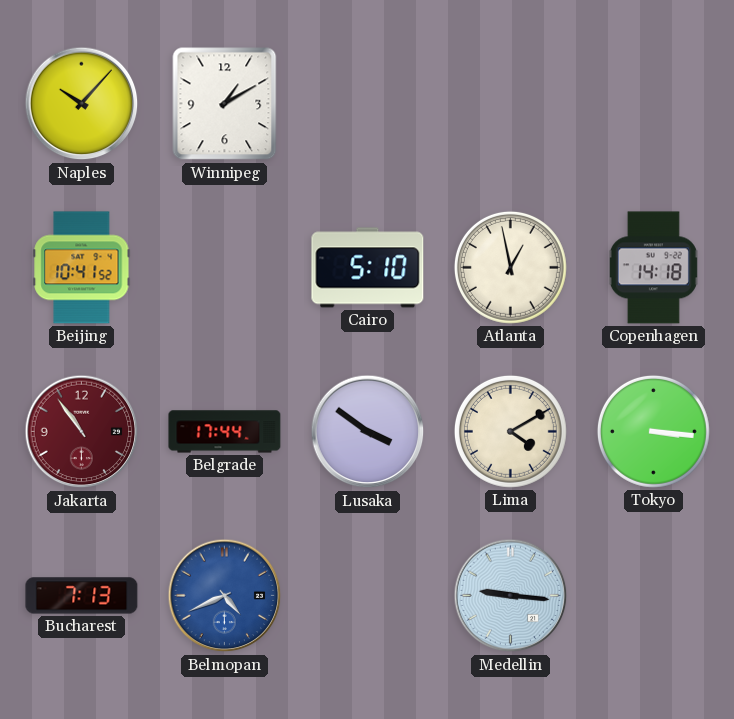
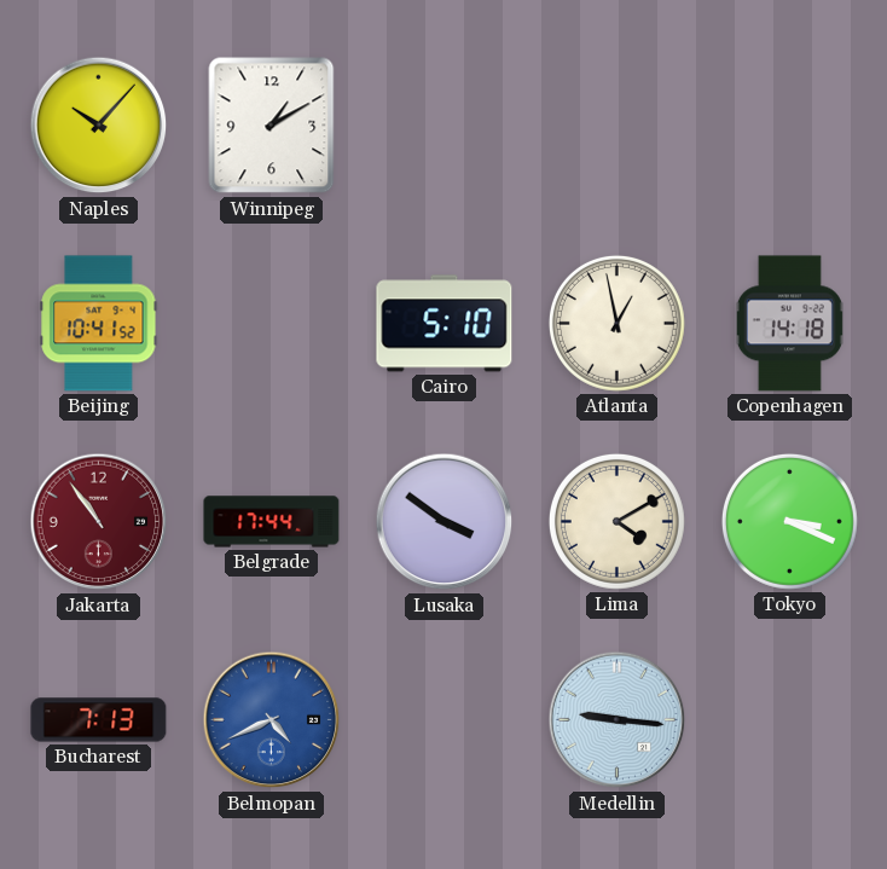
Tokyo: 3:16 -> 3:19 (789, 521)
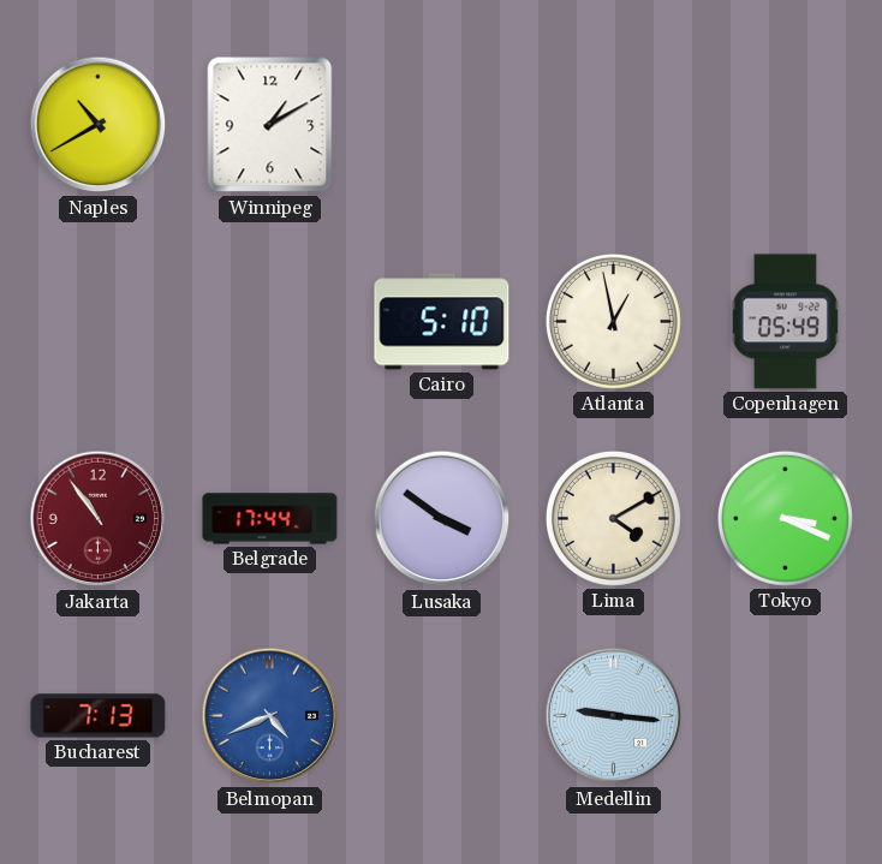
Naples: 10:07 -> 10:40 (99, 125)
Beijing: 10:41 -> none (99, 324)
Copenhagen: 14:18 -> 05:49 (785, 322)
